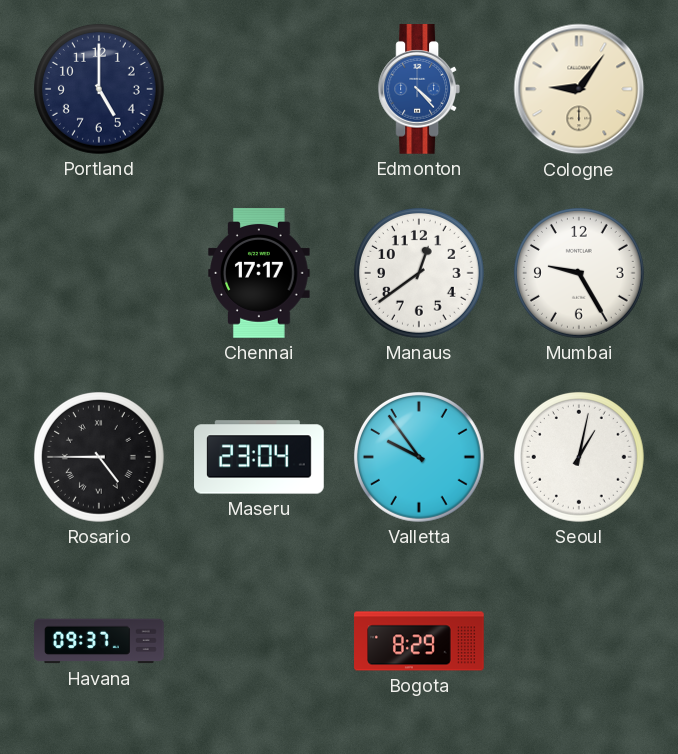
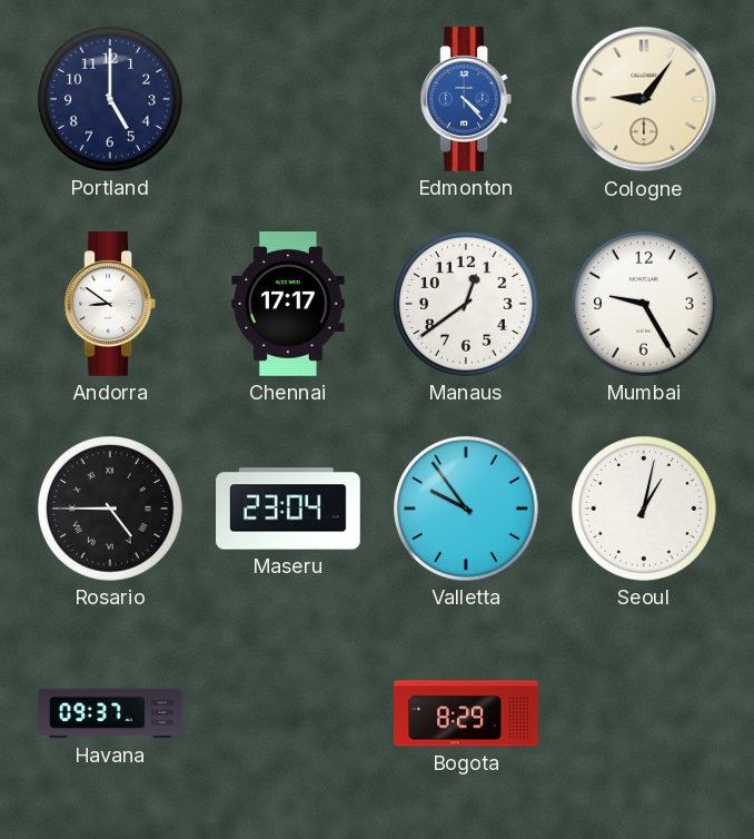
Andorra: none -> 8:51 (109, 305)
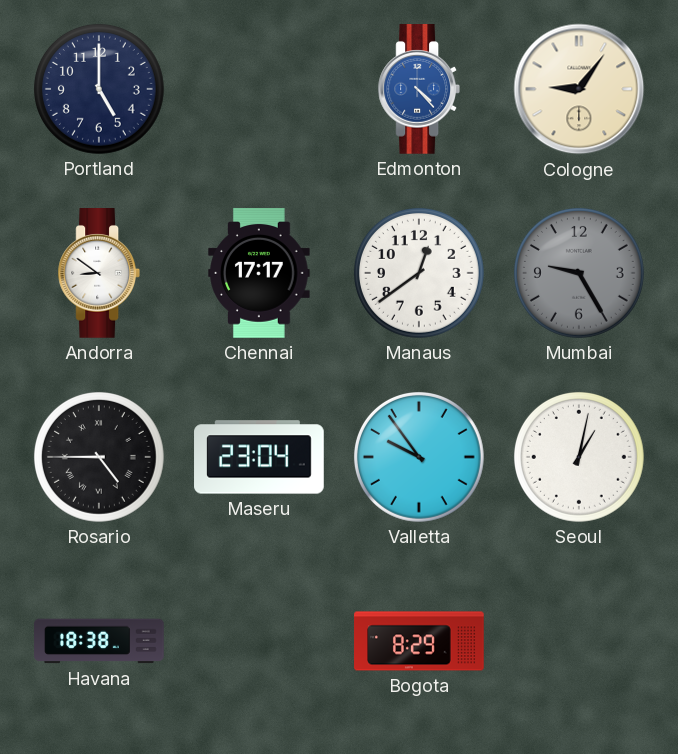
Mumbai dial: white -> grey (579, 273)
Havana: 09:37 -> 18:38 (99, 641)
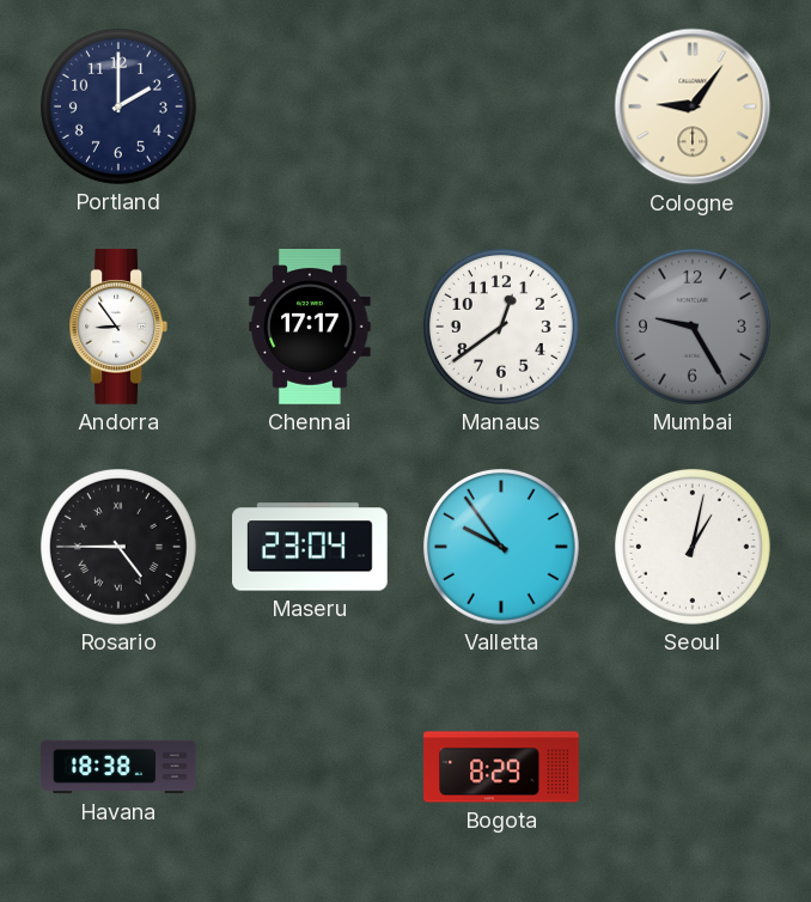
Portland: 5:00 -> 2:00 (118, 106)
Edmonton: 4:23 -> none (418, 90)
Andorra: 8:51 -> 8:54 (117, 328)
